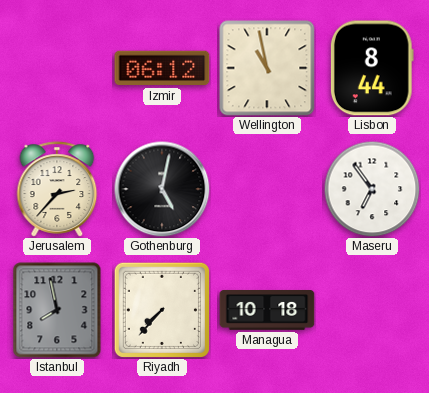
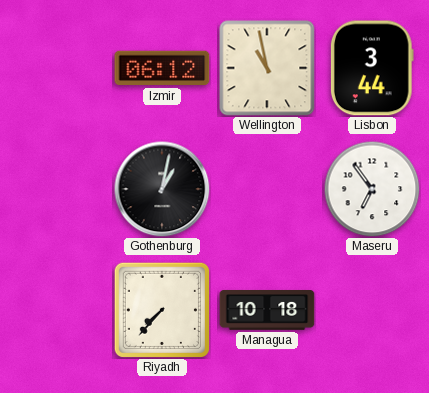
Lisbon: 8:44 -> 3:44 (372, 68)
Jerusalem: 2:37 -> none (57, 189)
Gothenburg: 5:02 -> 1:02 (162, 189)
Istanbul: 7:58 -> none (57, 310)
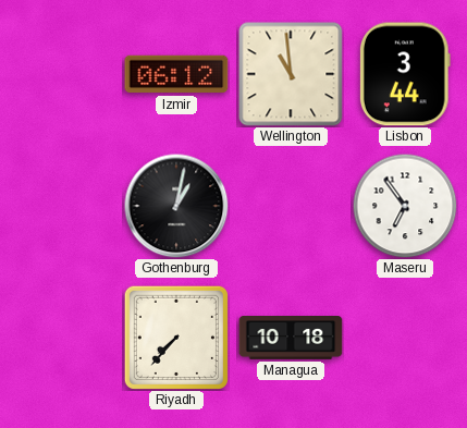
Wellington: 10:58 -> 10:59 (291, 74)
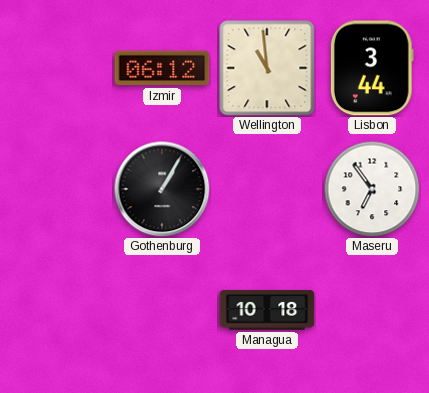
Gothenburg: 1:02 -> 1:05 (162, 189)
Riyadh: 7:37 -> none (176, 338)
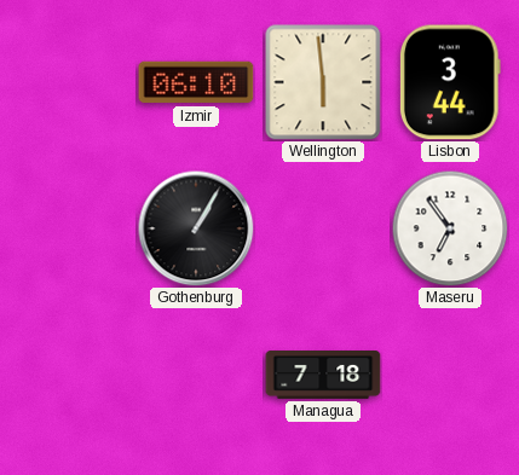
Izmir: 06:12 -> 06:10 (196, 82)
Wellington: 10:59 -> 5:59 (323, 82)
Managua: 10:18 -> 7:18 (323, 376)
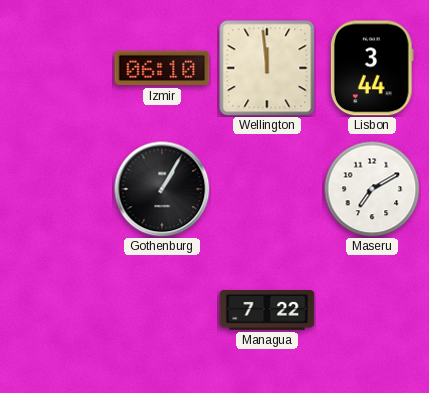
Wellington: 5:59 -> 11:59 (267, 68)
Maseru: 6:54 -> 7:10 (372, 189)
Managua: 7:18 -> 7:22 (267, 311)
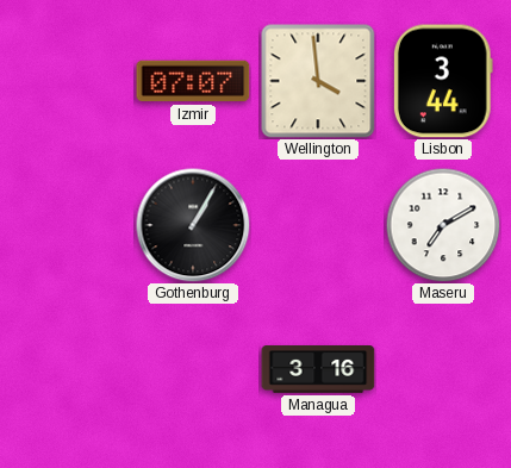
Izmir: 06:10 -> 07:07 (193, 81)
Wellington: 11:59 -> 3:59 (318, 81)
Managua: 7:22 -> 3:16 (318, 370)
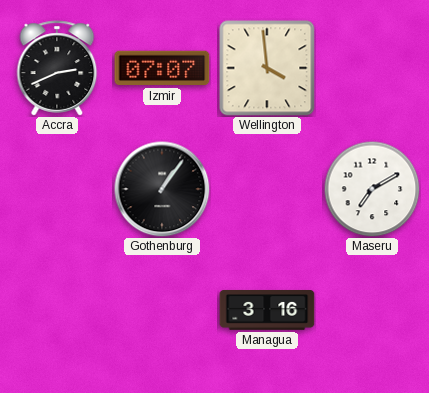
Accra: none -> 2:41 (57, 68)
Lisbon: 3:44 -> none (443, 81)
Gothenburg: 1:05 -> 1:06 (162, 189)
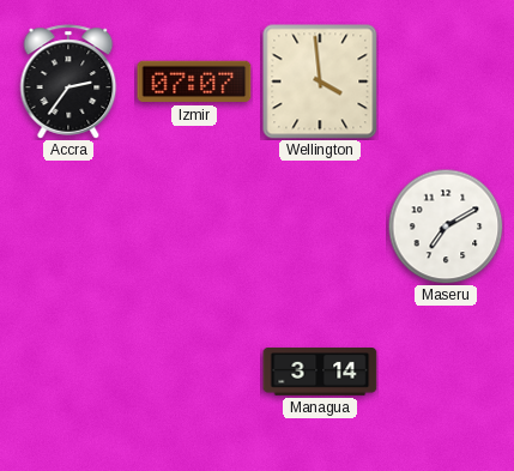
Accra: 2:41 -> 2:36 (68, 81)
Gothenburg: 1:06 -> none (162, 189)
Managua: 3:16 -> 3:14 (320, 373)
